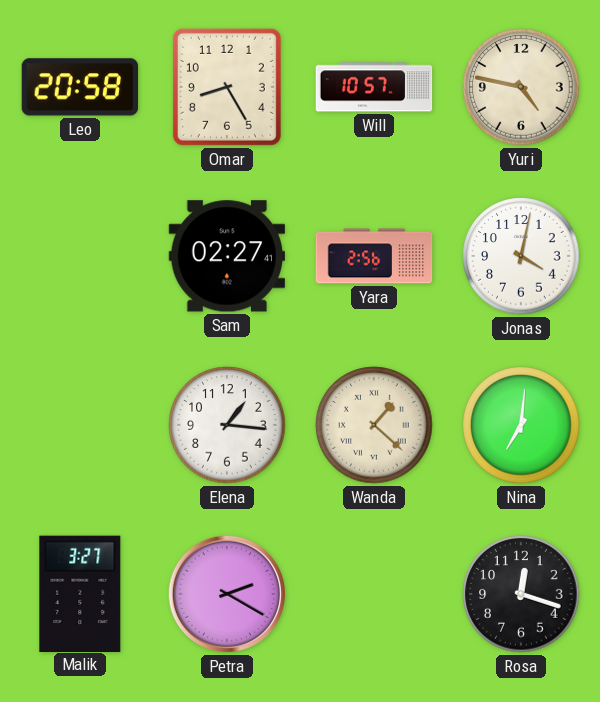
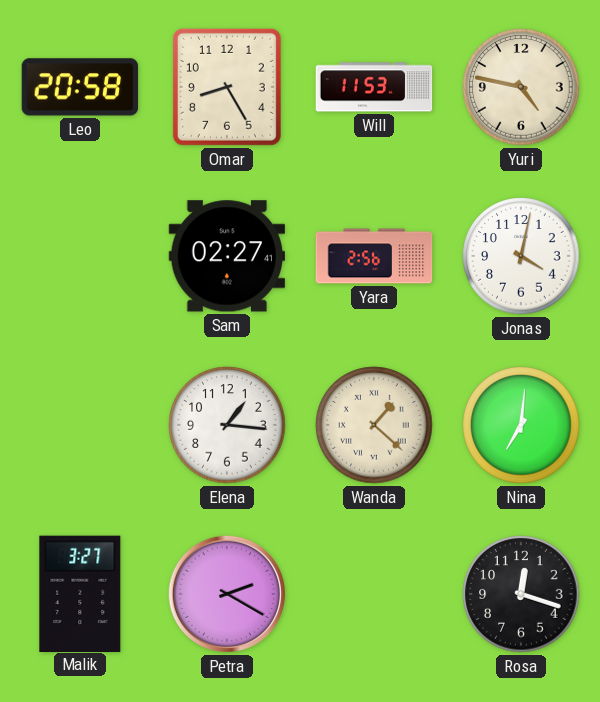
Will: 10:57 -> 11:53 (374, 87)
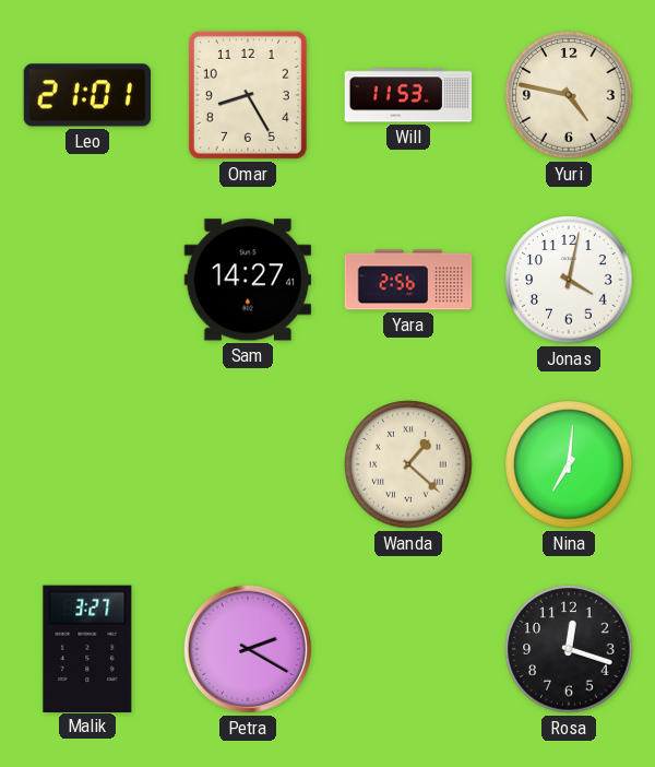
Leo: 20:58 -> 21:01 (87, 95)
Sam: 02:27 -> 14:27 (247, 280)
Elena: 1:16 -> none (227, 425)
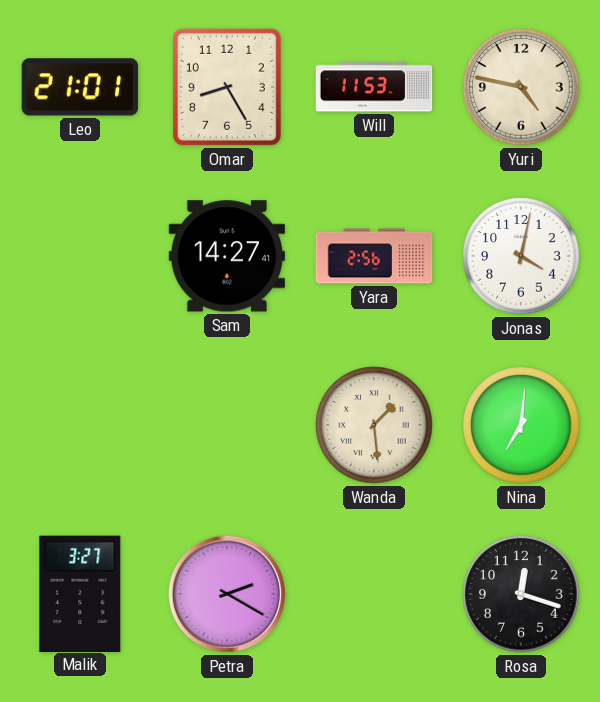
Wanda: 1:22 -> 1:29 (374, 425)
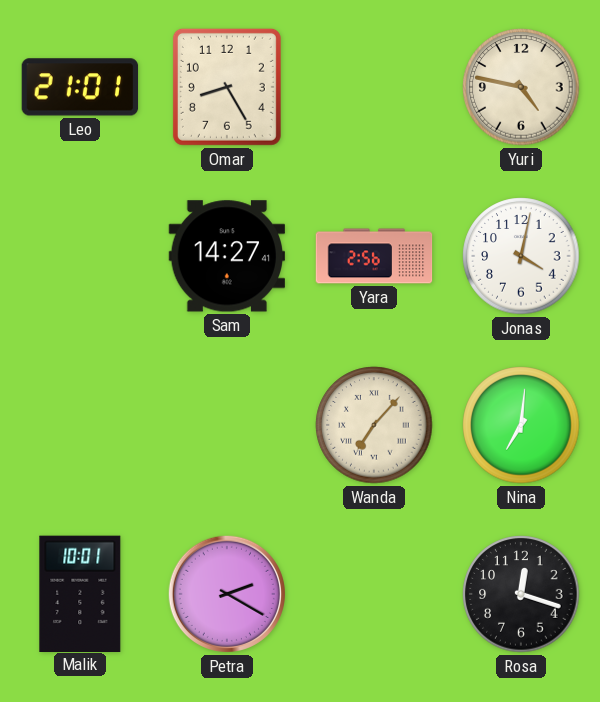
Will: 11:53 -> none (374, 87)
Wanda: 1:29 -> 7:07 (374, 425)
Malik: 3:27 -> 10:01 (80, 593)
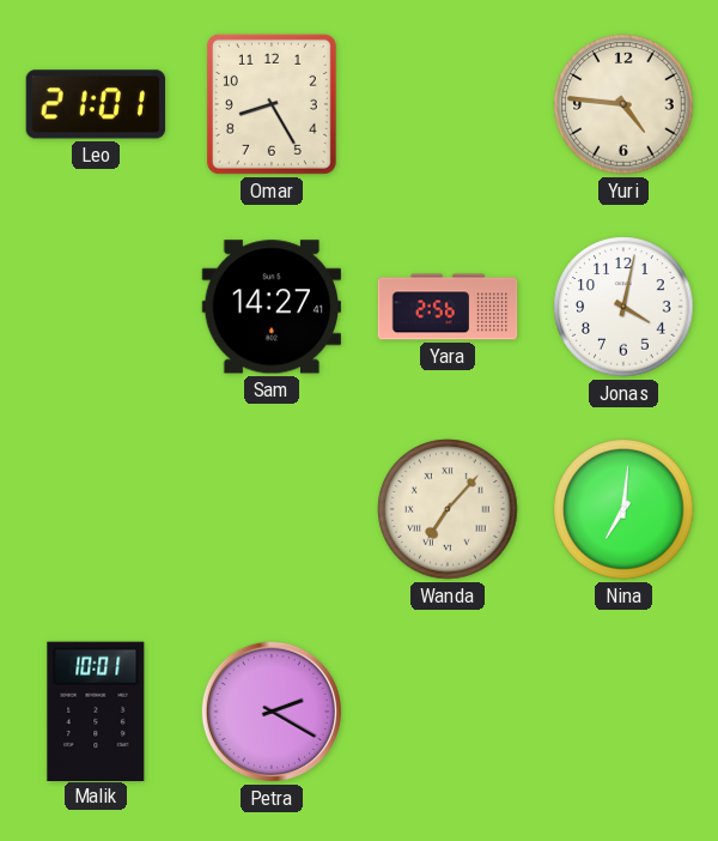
Yuri: 4:47 -> 4:46 (623, 104)
Rosa: 12:18 -> none (521, 594)
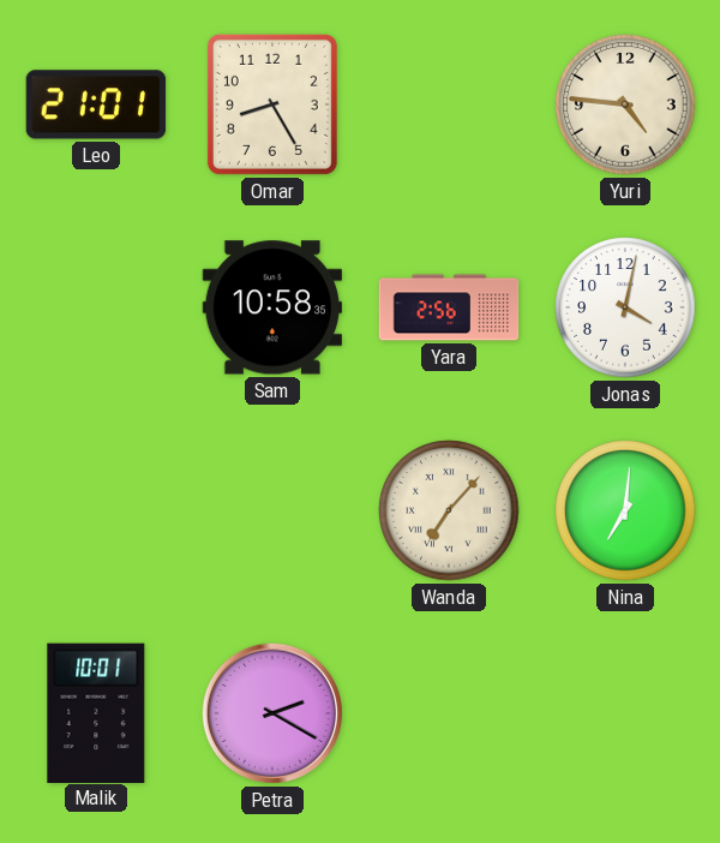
Sam: 14:27 -> 10:58 (271, 307)
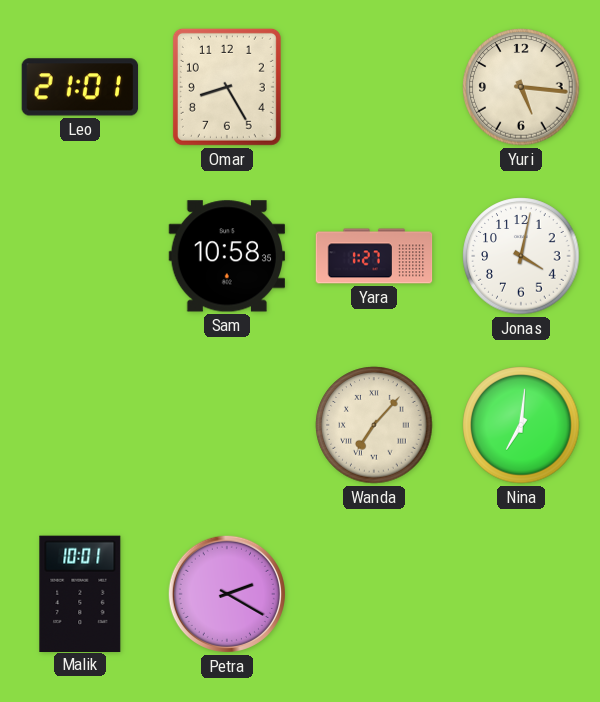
Yuri: 4:46 -> 5:16 (521, 87)
Yara: 2:56 -> 1:27 (374, 256)
